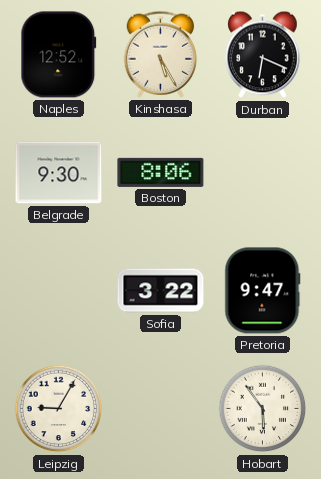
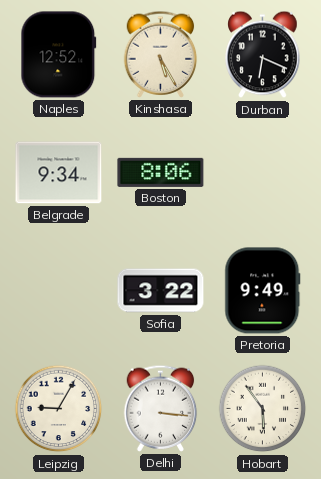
Belgrade: 9:30 -> 9:34 (59, 173)
Pretoria: 9:47 -> 9:49 (263, 291)
Delhi: none -> 3:16 (161, 408)
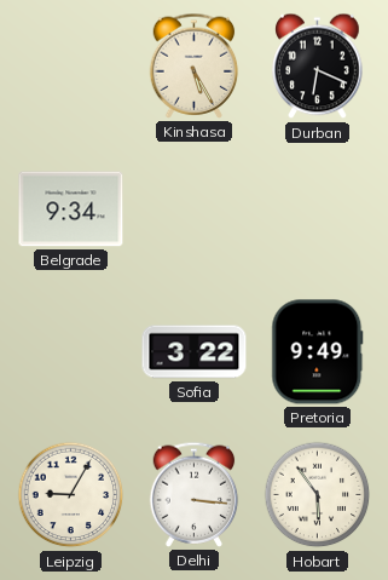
Naples: 12:52 -> none (59, 55)
Boston: 8:06 -> none (161, 172)
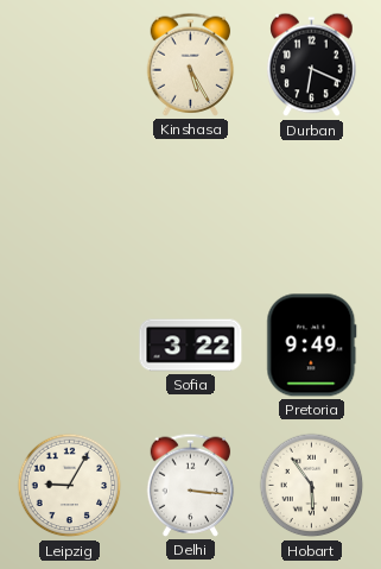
Belgrade: 9:34 -> none (71, 209)
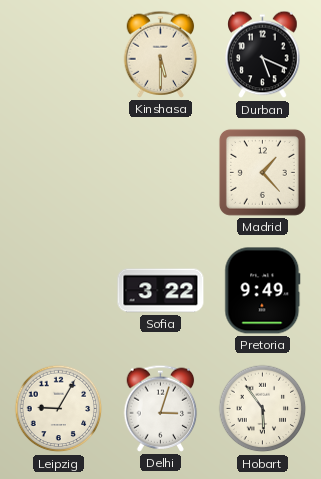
Kinshasa: 5:25 -> 5:30 (161, 54)
Durban: 6:19 -> 5:19 (263, 55)
Madrid: none -> 1:23 (262, 172)
Delhi: 3:16 -> 3:03 (161, 408)
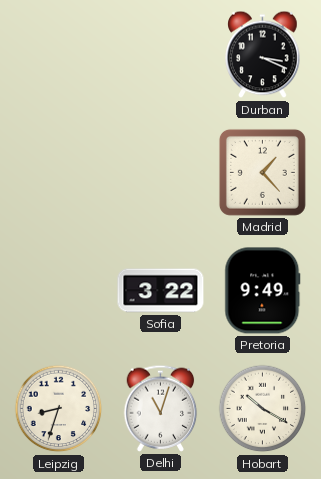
Kinshasa: 5:30 -> none (161, 54)
Durban: 5:19 -> 3:19 (263, 55)
Leipzig: 9:05 -> 8:33 (59, 409)
Delhi: 3:03 -> 11:03 (161, 408)
Hobart: 5:54 -> 10:20 (263, 409)
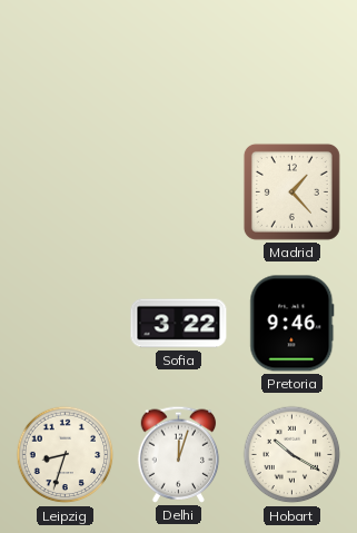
Durban: 3:19 -> none (263, 55)
Pretoria: 9:49 -> 9:46 (292, 324)
Delhi: 11:03 -> 12:03 (179, 454)
